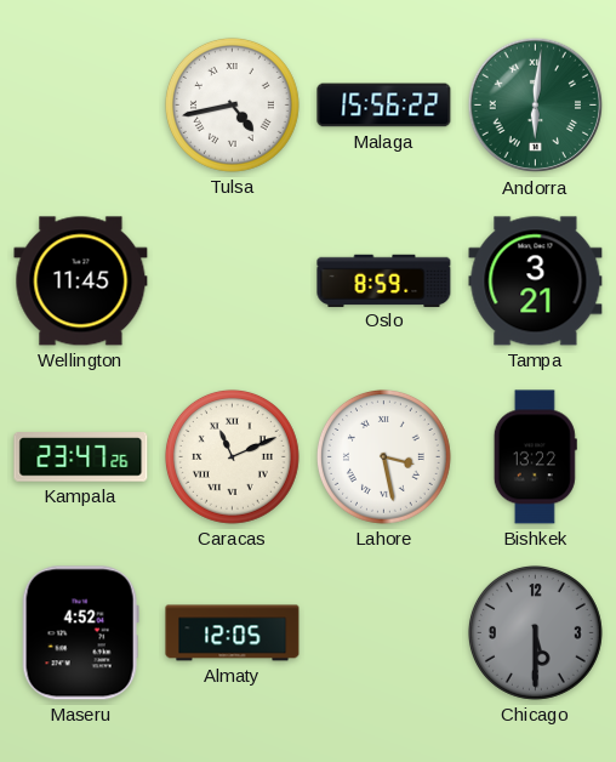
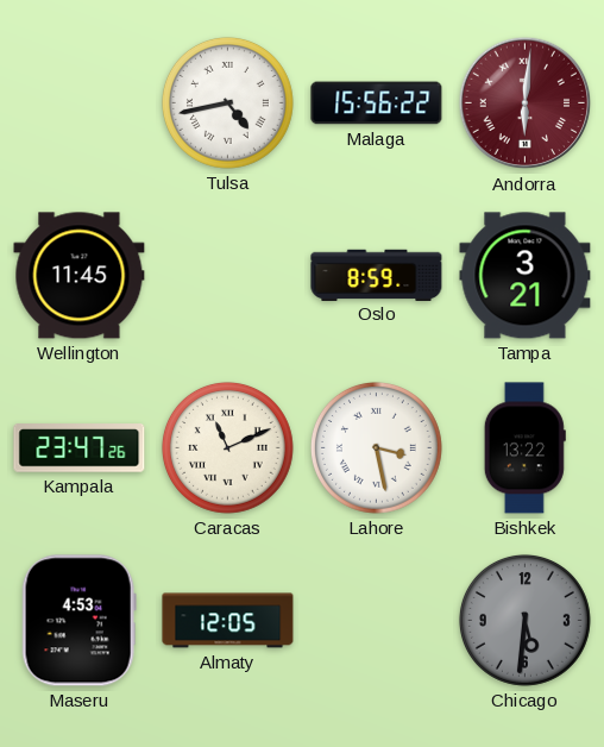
Andorra dial: green -> burgundy (526, 103)
Maseru: 4:52 -> 4:53 (78, 621)
Chicago: 5:30 -> 5:31 (524, 620)
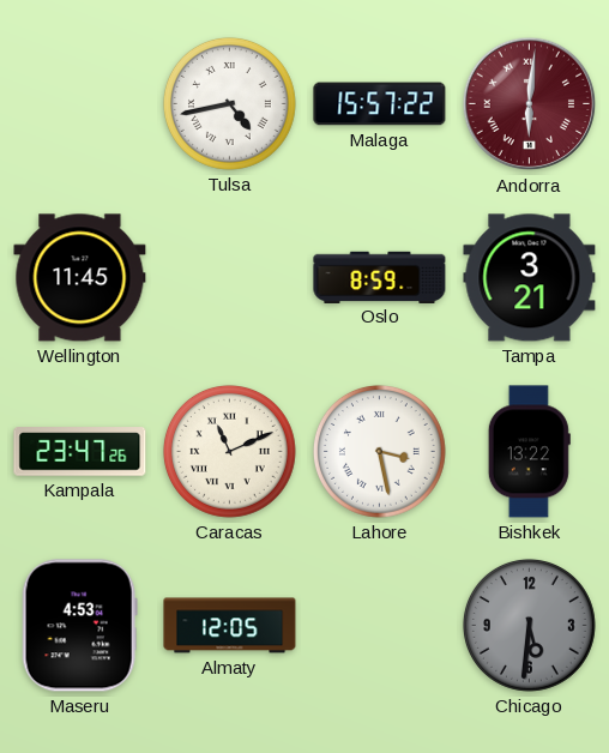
Malaga: 15:56 -> 15:57 (380, 104)
